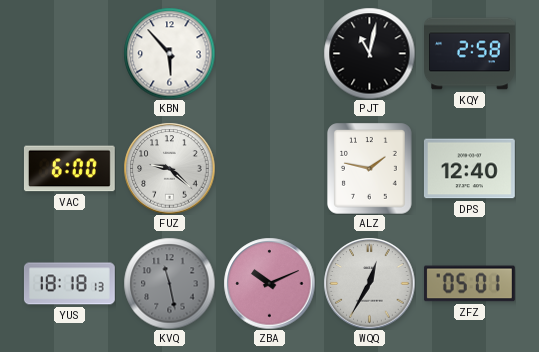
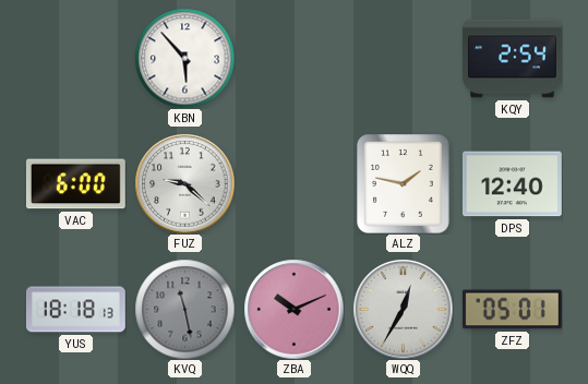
PJT: 11:02 -> none (369, 53)
KQY: 2:58 -> 2:54 (513, 59)
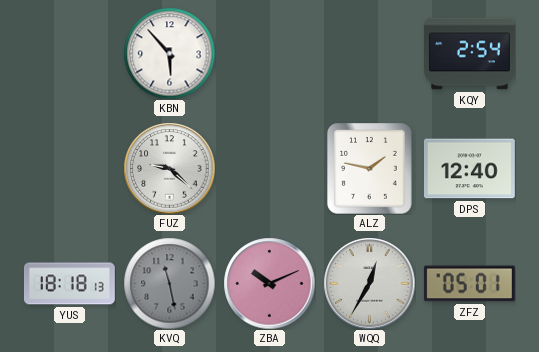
VAC: 6:00 -> none (75, 184)
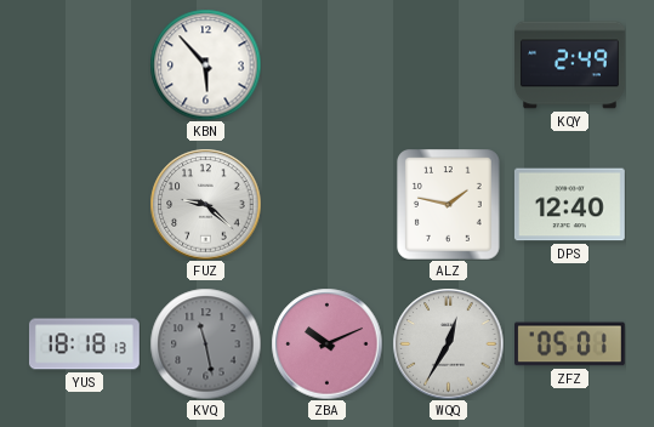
KQY: 2:54 -> 2:49 (570, 66)
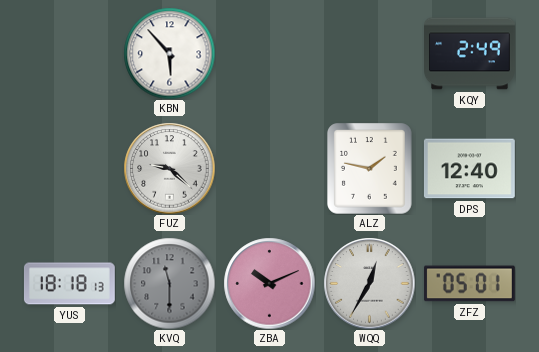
KVQ: 11:28 -> 11:30 (169, 283)
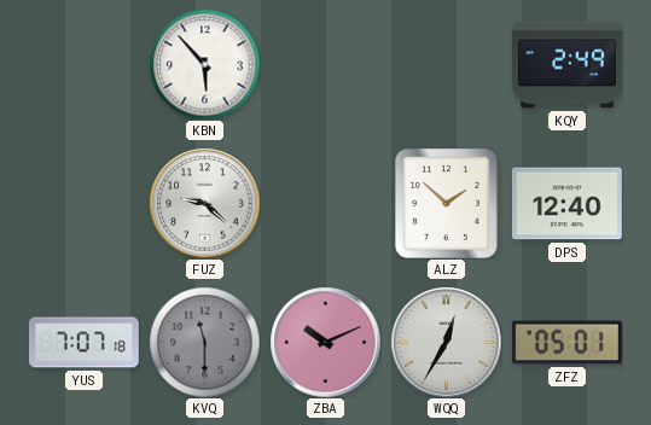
ALZ: 1:47 -> 1:52 (447, 204)
YUS: 18:18 -> 7:07 (83, 343)
